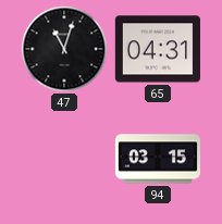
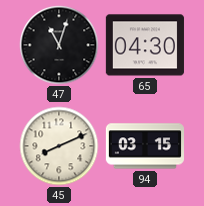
65: 04:31 -> 04:30 (145, 45)
45: none -> 8:11 (59, 146)
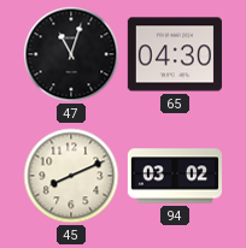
94: 03:15 -> 03:02 (174, 176)
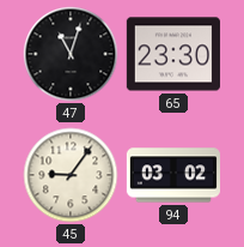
65: 04:30 -> 23:30 (173, 54)
45: 8:11 -> 9:06 (71, 175)
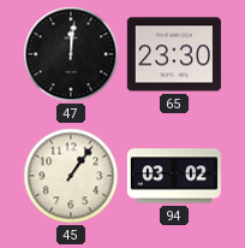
47: 11:03 -> 12:01 (71, 54)
45: 9:06 -> 1:06 (71, 176)
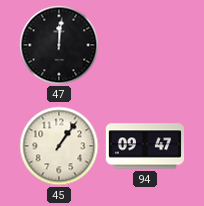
65: 23:30 -> none (174, 54)
94: 03:02 -> 09:47 (144, 146)
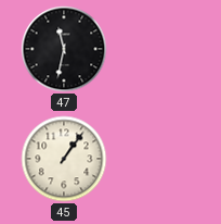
47: 12:01 -> 11:32 (64, 49)
94: 09:47 -> none (144, 146)
